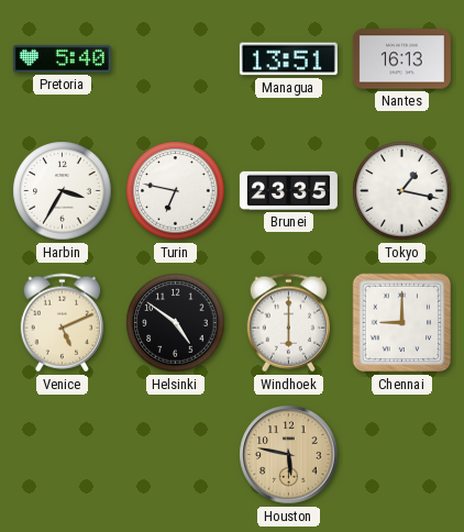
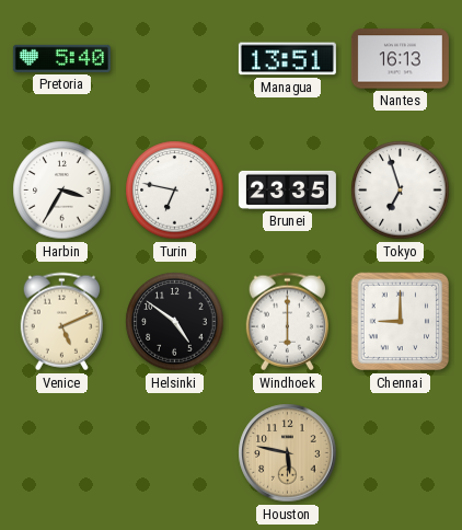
Tokyo: 1:17 -> 6:57 (401, 191)
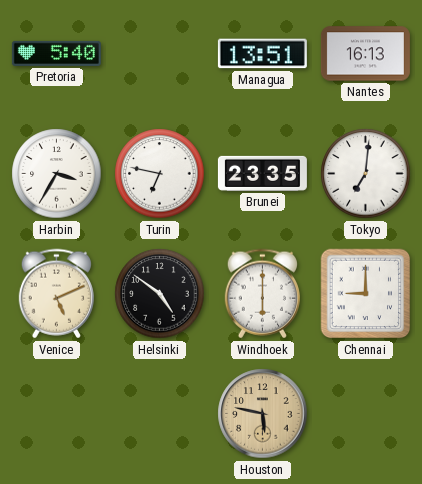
Tokyo: 6:57 -> 7:01 (366, 174)
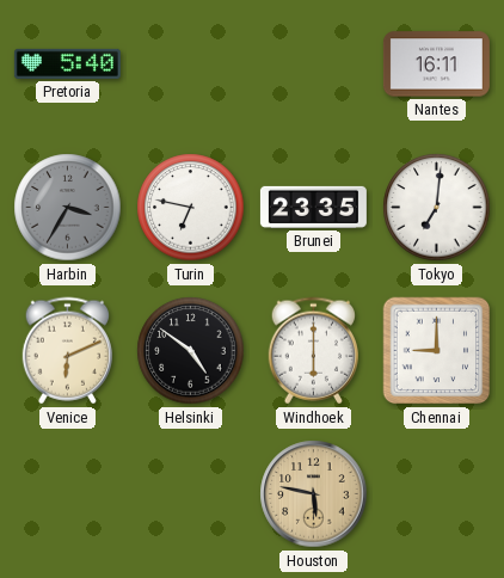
Managua: 13:51 -> none (262, 54)
Nantes: 16:13 -> 16:11 (436, 64)
Harbin dial: white -> grey (68, 208)
Venice: 5:11 -> 6:11 (67, 351)
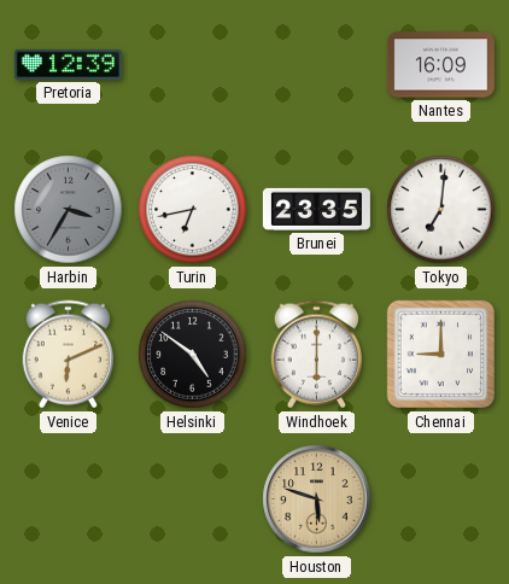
Pretoria: 5:40 -> 12:39 (68, 64)
Nantes: 16:11 -> 16:09 (440, 65)
Turin: 6:47 -> 6:43 (193, 210)
Houston: 5:47 -> 5:48 (317, 500)
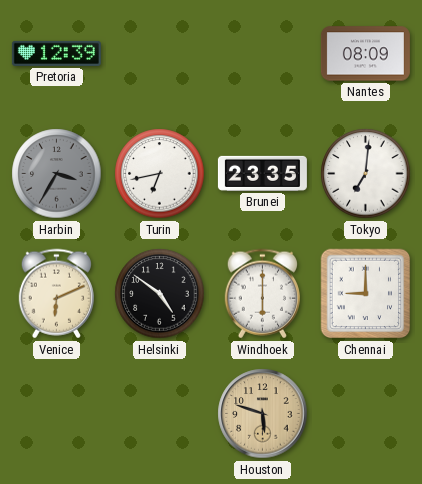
Nantes: 16:09 -> 08:09 (365, 54)
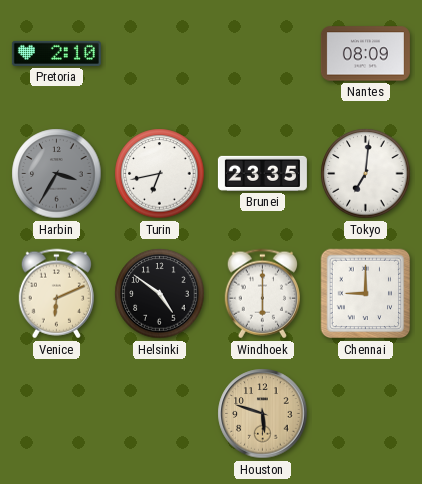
Pretoria: 12:39 -> 2:10 (56, 53)
